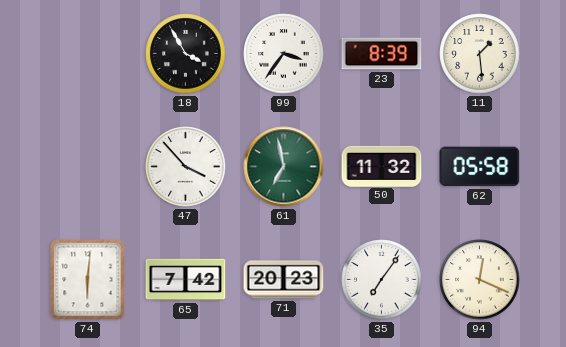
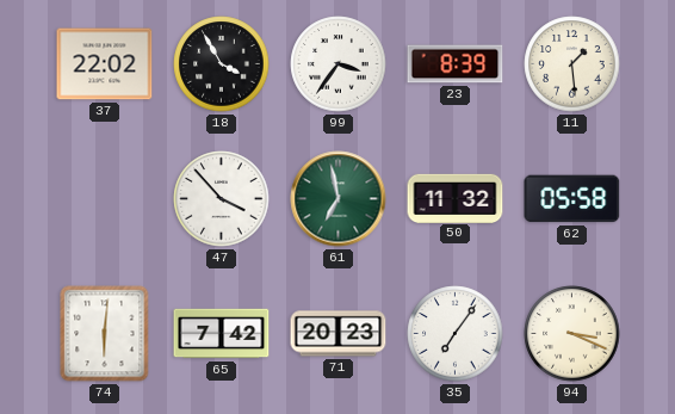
37: none -> 22:02 (105, 64)
94: 12:19 -> 3:19 (572, 334)
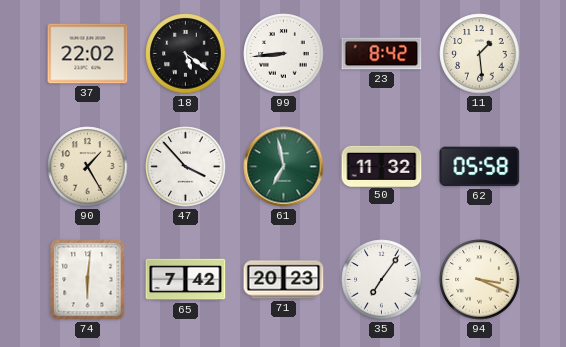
18: 3:55 -> 5:21 (186, 54)
99: 3:36 -> 8:44 (284, 54)
23: 8:39 -> 8:42 (382, 54)
90: none -> 1:25 (88, 167)
